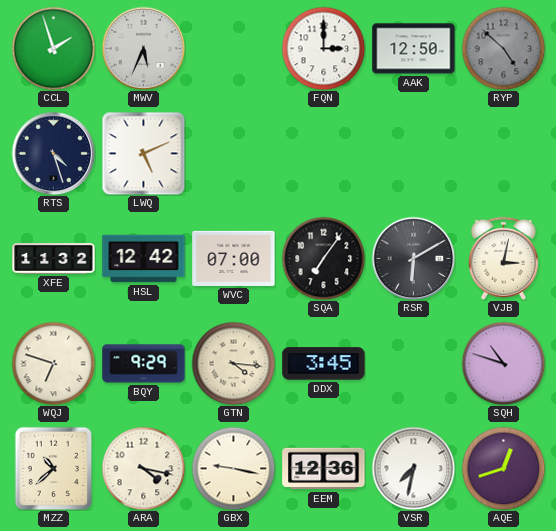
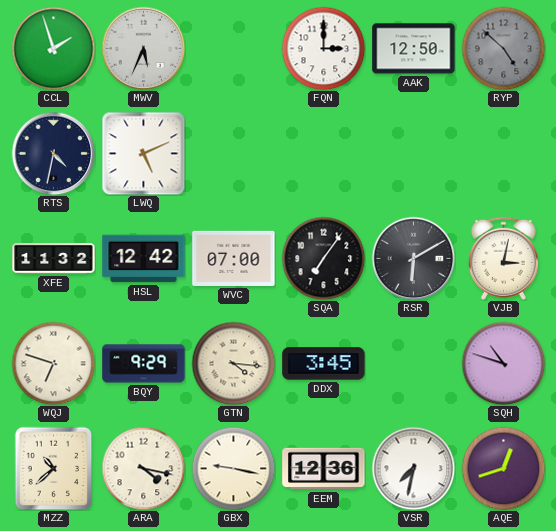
RTS: 4:27 -> 4:32 (53, 153)
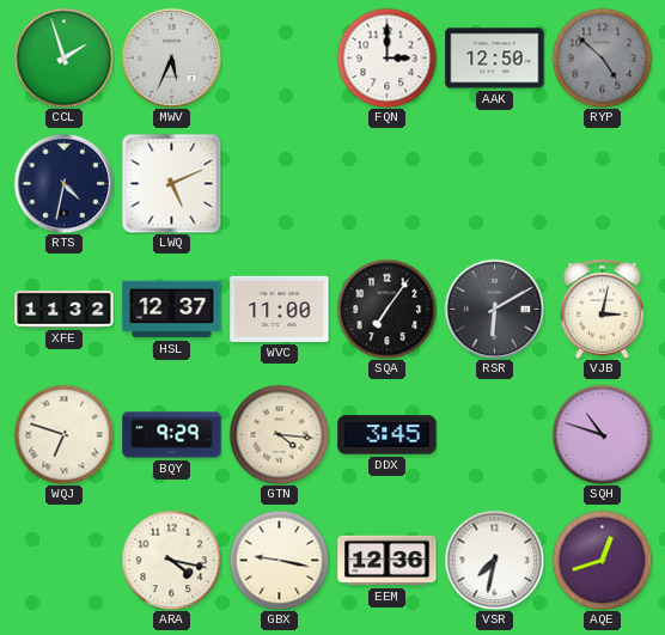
HSL: 12:42 -> 12:37 (172, 310)
WVC: 07:00 -> 11:00 (280, 309)
MZZ: 10:38 -> none (54, 468)
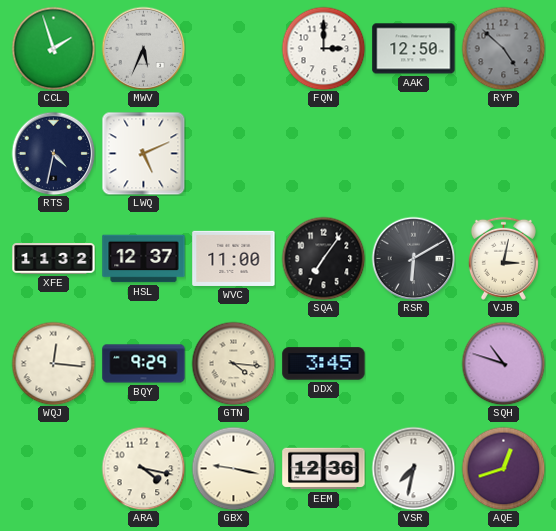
WQJ: 6:48 -> 12:16 (53, 363)
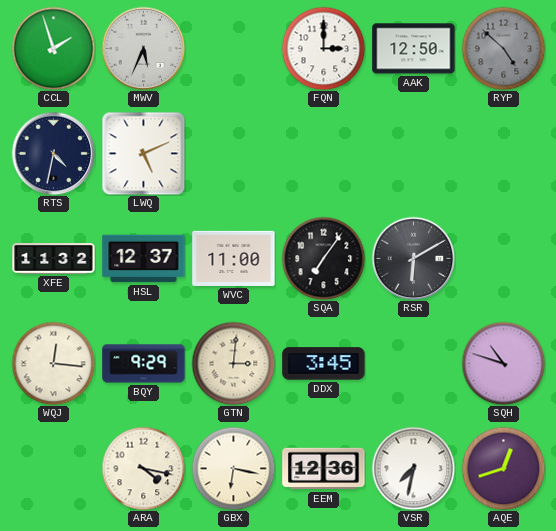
VJB: 3:02 -> none (503, 258)
GTN: 4:16 -> 3:01 (233, 363)
GBX: 9:17 -> 6:17 (233, 468)
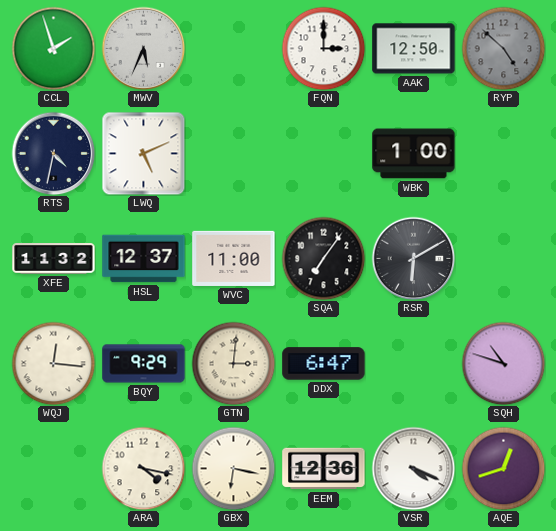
WBK: none -> 1:00 (414, 154)
DDX: 3:45 -> 6:47 (324, 364)
VSR: 7:32 -> 4:19 (413, 468)
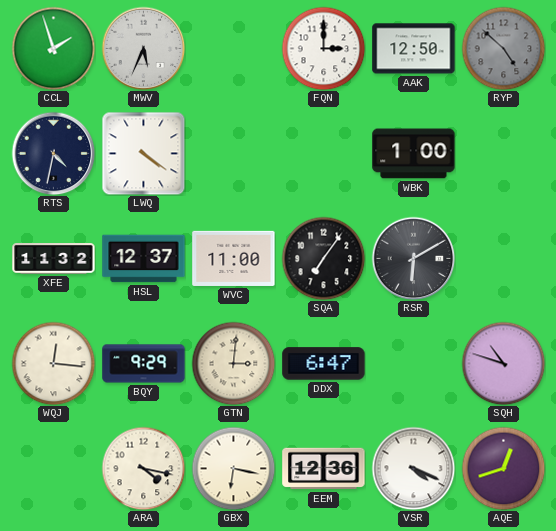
LWQ: 5:11 -> 4:21 (143, 153)
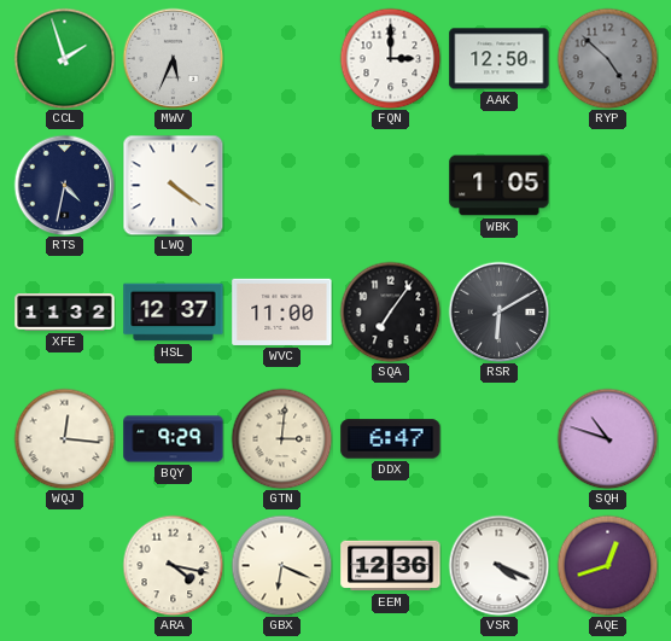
WBK: 1:00 -> 1:05 (500, 186)
GBX: 6:17 -> 6:19 (281, 565)
